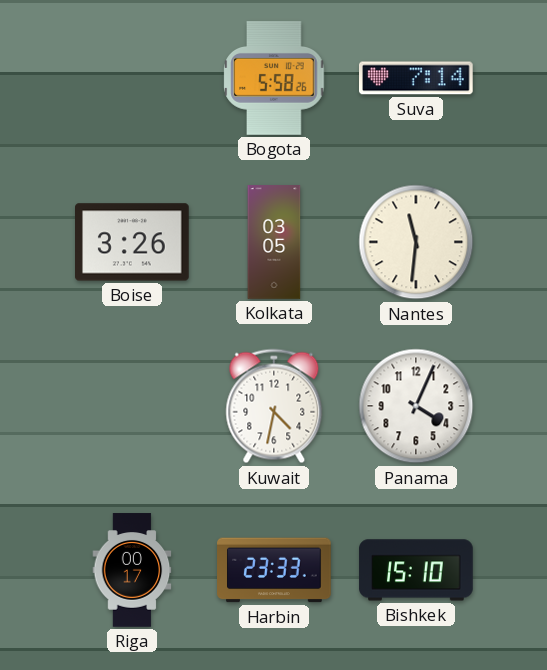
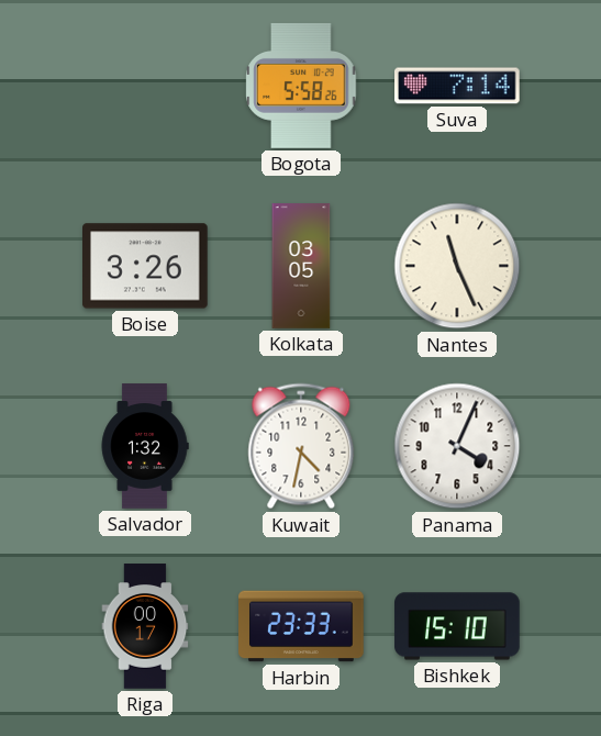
Nantes: 11:31 -> 11:26 (457, 266)
Salvador: none -> 1:32 (145, 446)
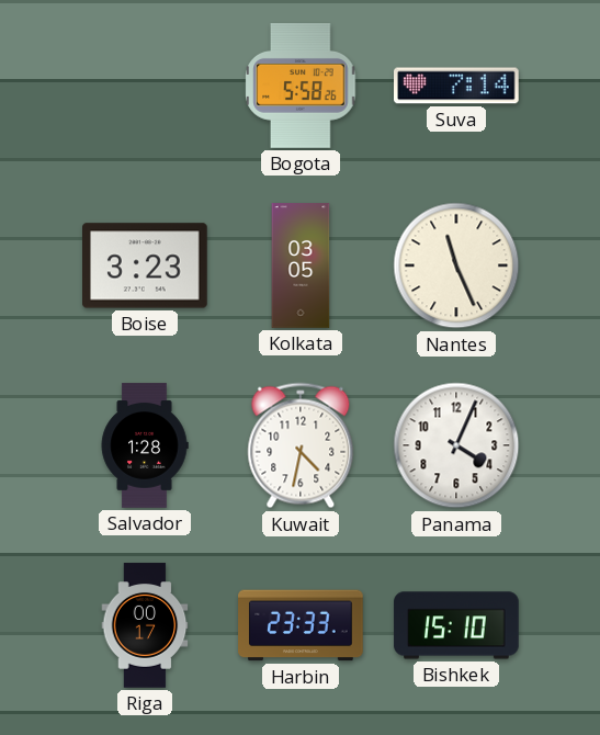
Boise: 3:26 -> 3:23 (146, 265)
Salvador: 1:32 -> 1:28 (145, 445)
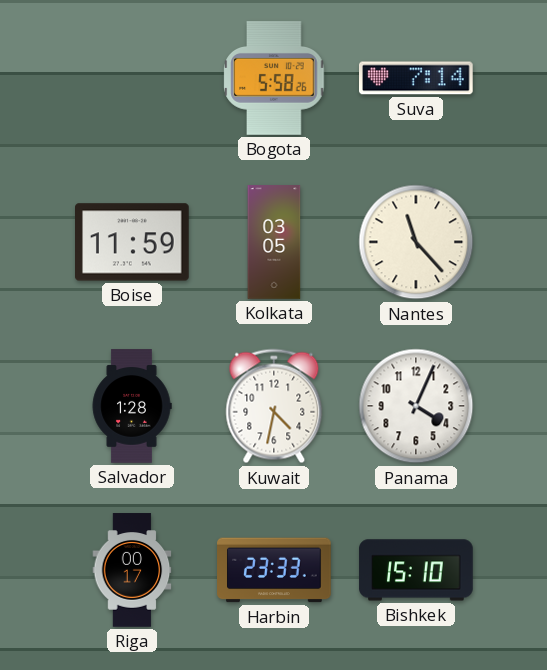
Boise: 3:23 -> 11:59 (133, 242)
Nantes: 11:26 -> 11:23 (416, 242)
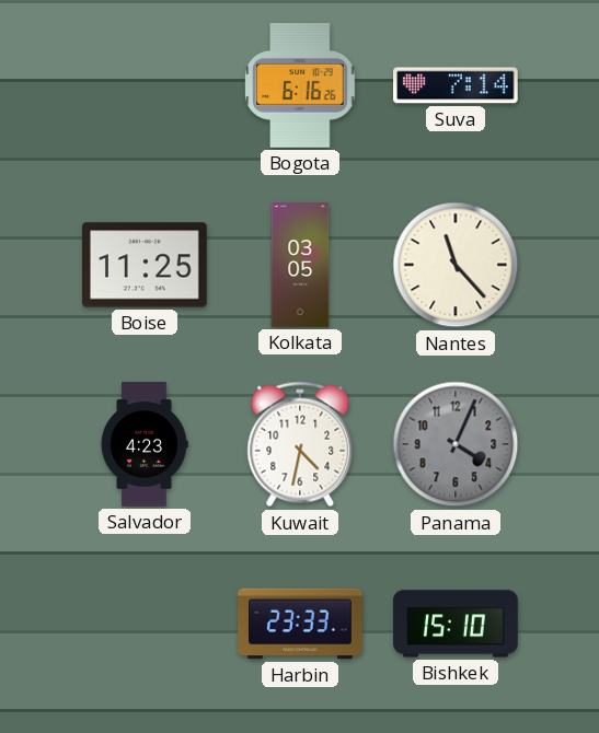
Bogota: 5:58 -> 6:16 (300, 85)
Boise: 11:59 -> 11:25 (146, 265)
Salvador: 1:28 -> 4:23 (145, 444)
Panama dial: white -> grey (456, 444)
Riga: 00:17 -> none (132, 570)
